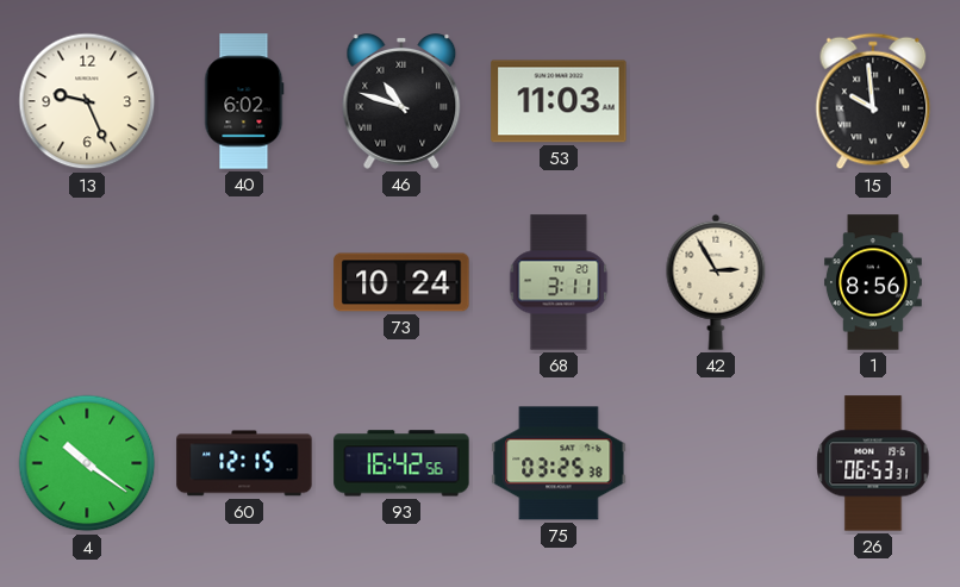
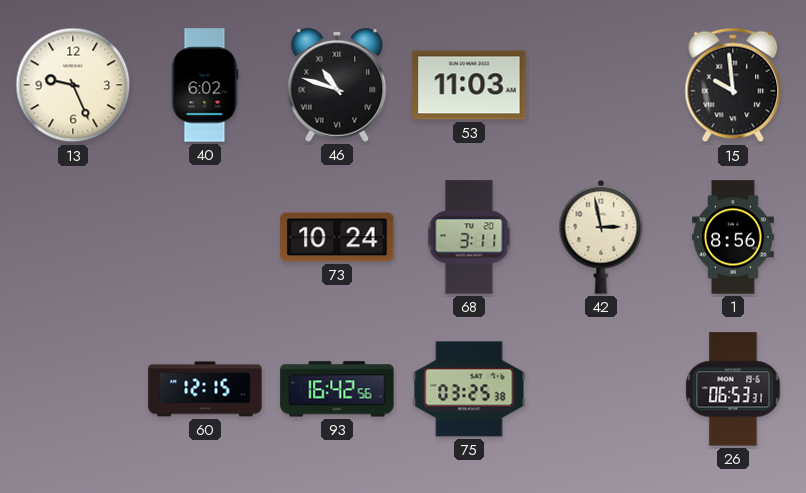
42: 2:55 -> 2:58 (601, 237)
4: 10:21 -> none (87, 463)
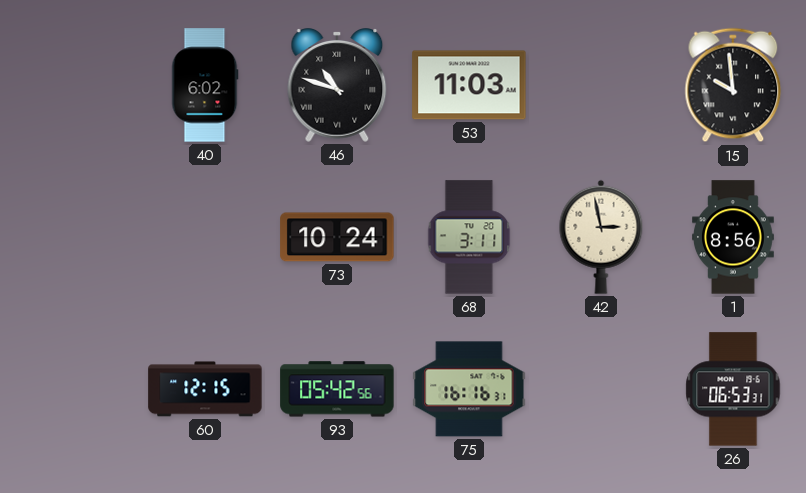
13: 9:26 -> none (73, 85)
93: 16:42 -> 05:42 (337, 389)
75: 03:25 -> 16:16 (469, 389)
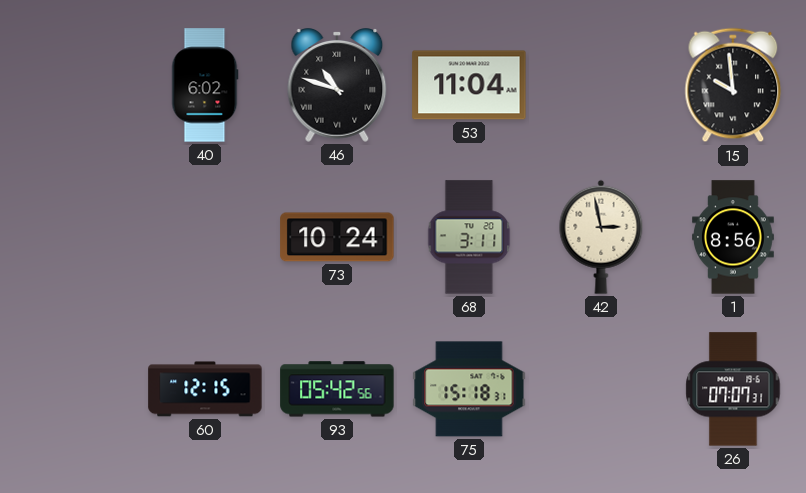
53: 11:03 -> 11:04 (469, 85)
75: 16:16 -> 15:18 (469, 389)
26: 06:53 -> 07:07 (733, 389)
